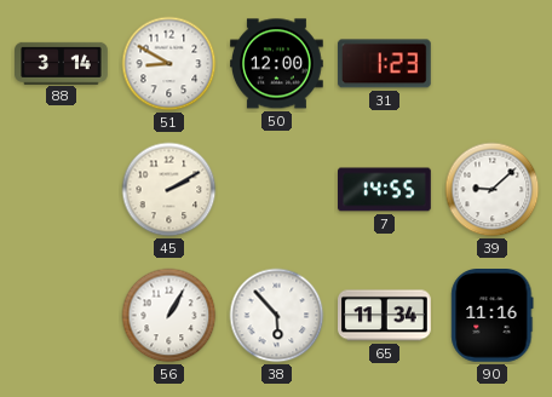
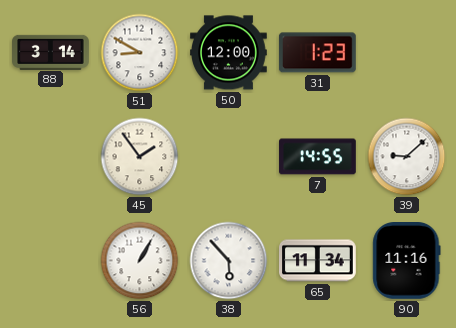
45: 2:10 -> 1:54 (140, 157)
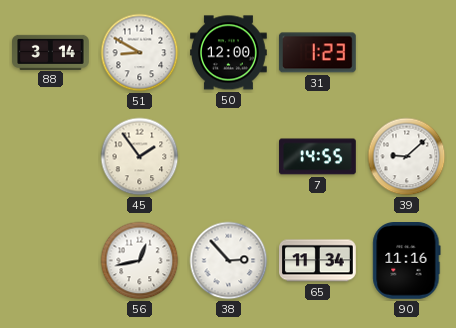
56: 1:05 -> 12:43 (140, 261)
38: 5:53 -> 2:53 (229, 261)
